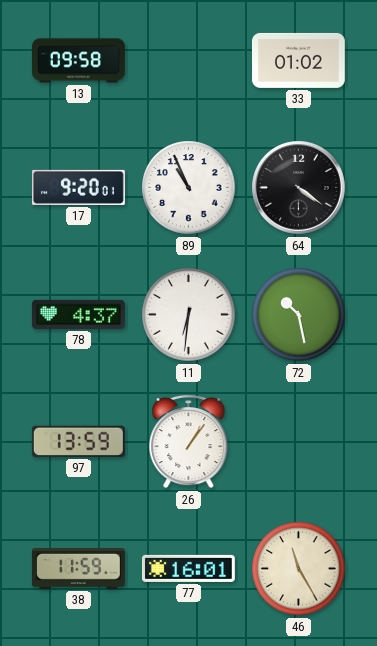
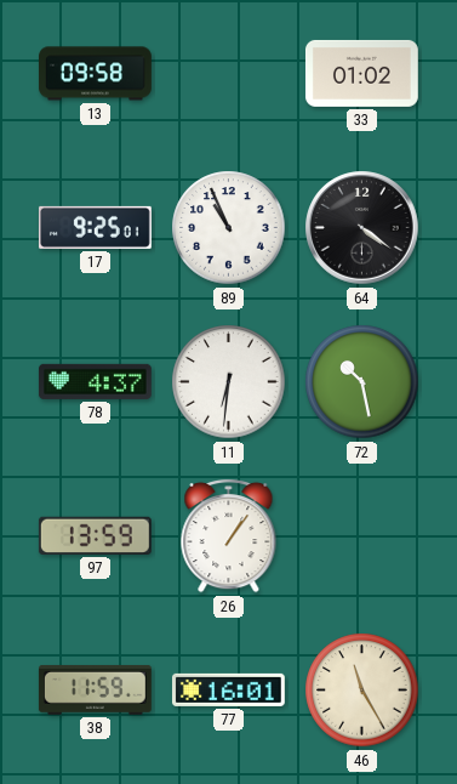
17: 9:20 -> 9:25 (95, 227)
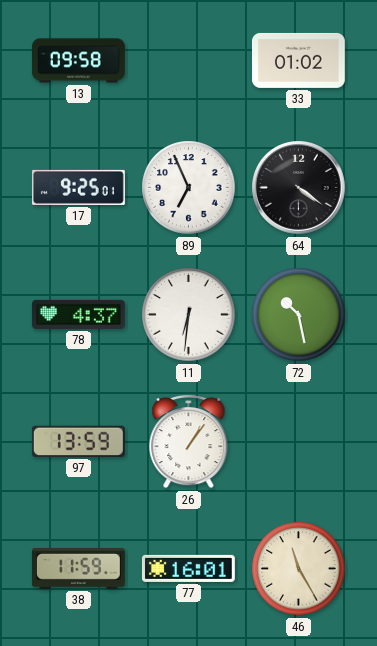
89: 10:56 -> 6:56 (189, 188)
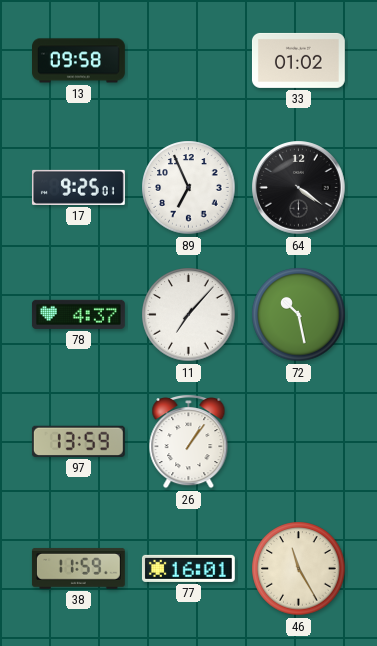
11: 6:31 -> 7:07 (189, 315)
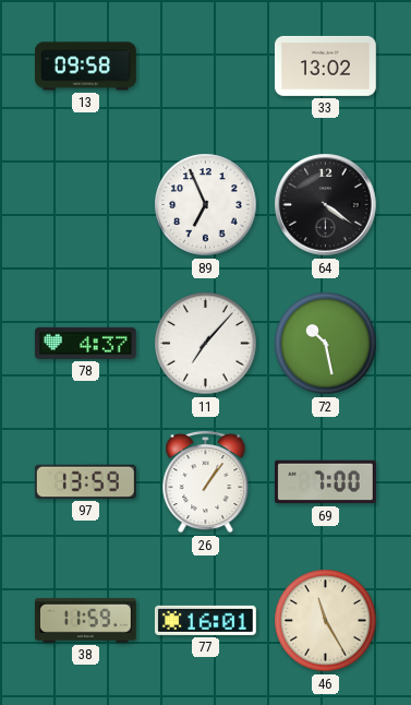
33: 01:02 -> 13:02 (325, 65)
17: 9:25 -> none (78, 187)
69: none -> 7:00 (325, 482)
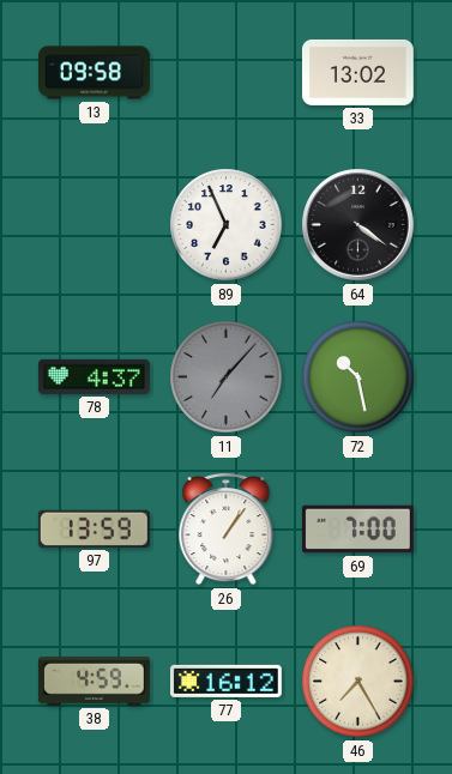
11 dial: white -> grey (227, 377)
38: 11:59 -> 4:59 (94, 682)
77: 16:01 -> 16:12 (225, 681)
46: 11:25 -> 7:25 (358, 682)
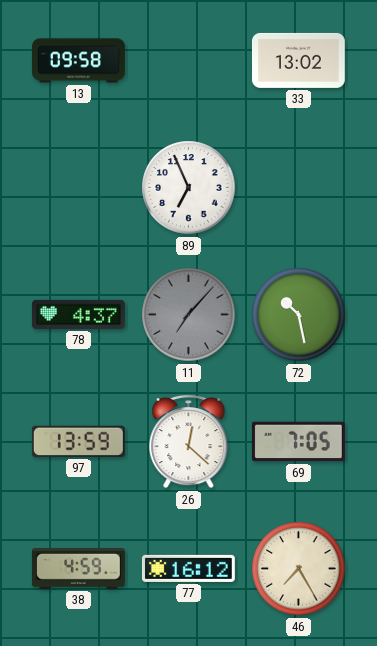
64: 4:21 -> none (358, 225)
26: 1:06 -> 12:22 (189, 441)
69: 7:00 -> 7:05 (298, 442)
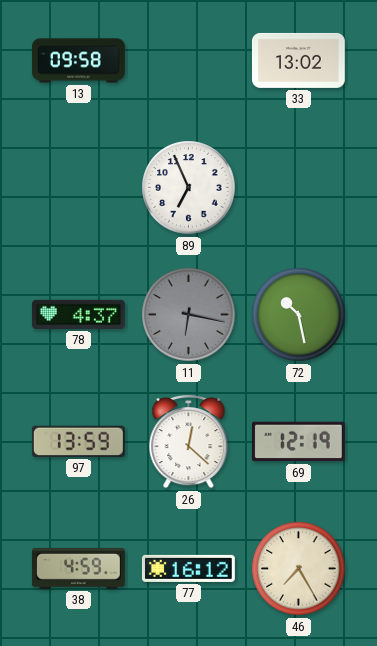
11: 7:07 -> 6:17 (189, 315)
69: 7:05 -> 12:19 (298, 442)
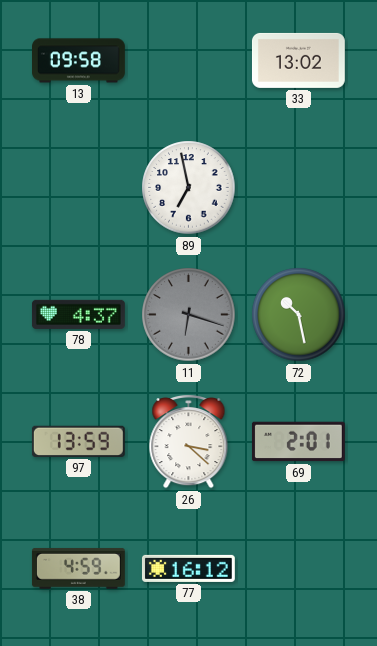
89: 6:56 -> 6:58 (189, 188)
11: 6:17 -> 6:18 (189, 315)
26: 12:22 -> 3:22 (189, 441)
69: 12:19 -> 2:01 (298, 442)
46: 7:25 -> none (299, 569)
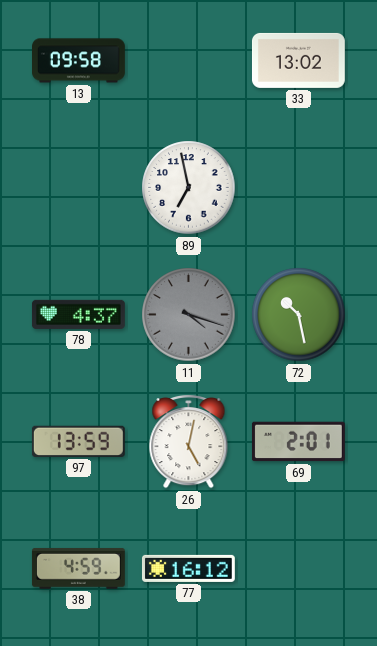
11: 6:18 -> 4:18 (189, 315)
26: 3:22 -> 5:02 (189, 441)
